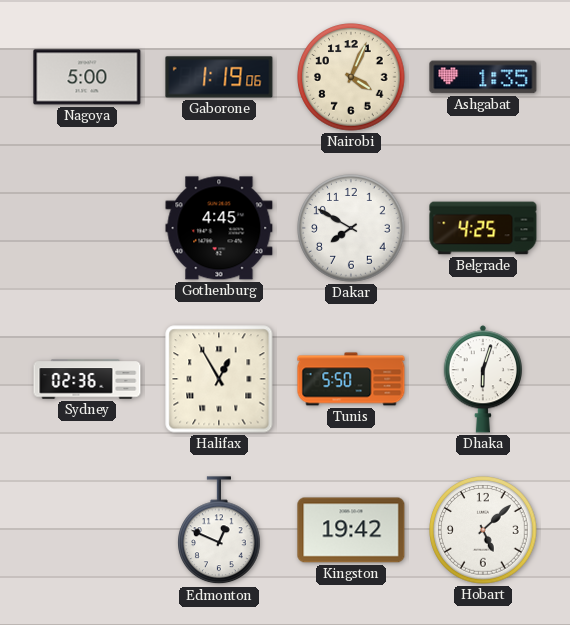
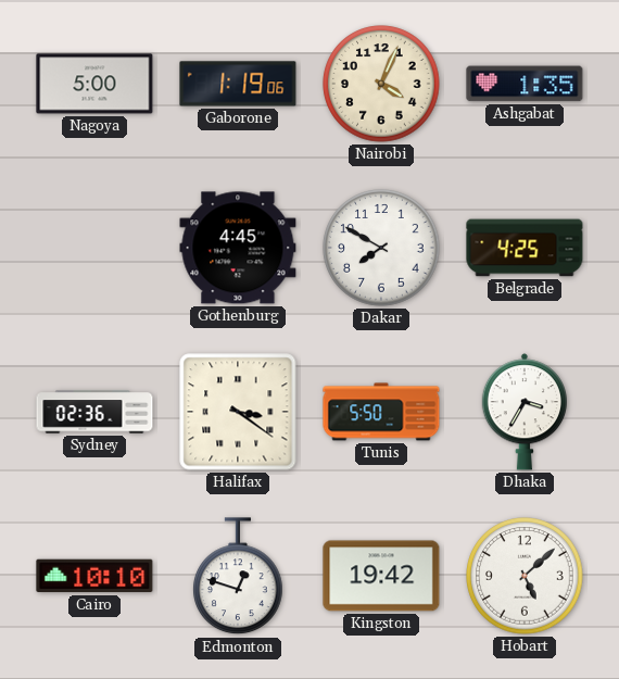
Halifax: 12:55 -> 3:21 (238, 412)
Dhaka: 6:03 -> 3:35 (523, 412)
Cairo: none -> 10:10 (94, 576)
Edmonton: 12:49 -> 12:48 (239, 577)
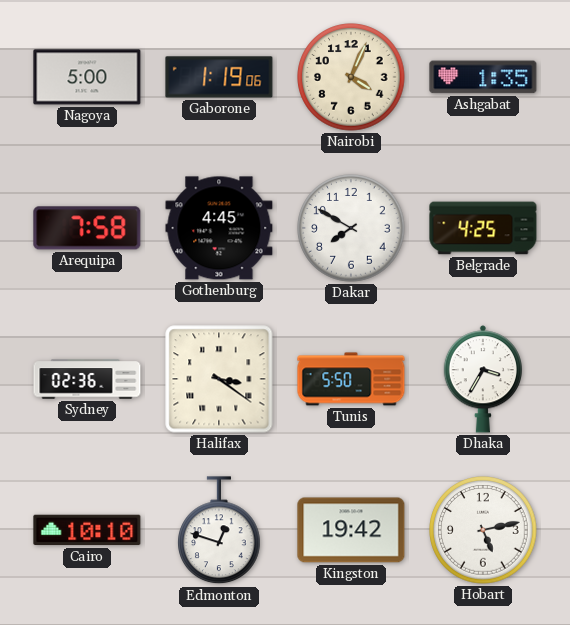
Arequipa: none -> 7:58 (87, 228)
Hobart: 5:08 -> 5:13 (483, 530)
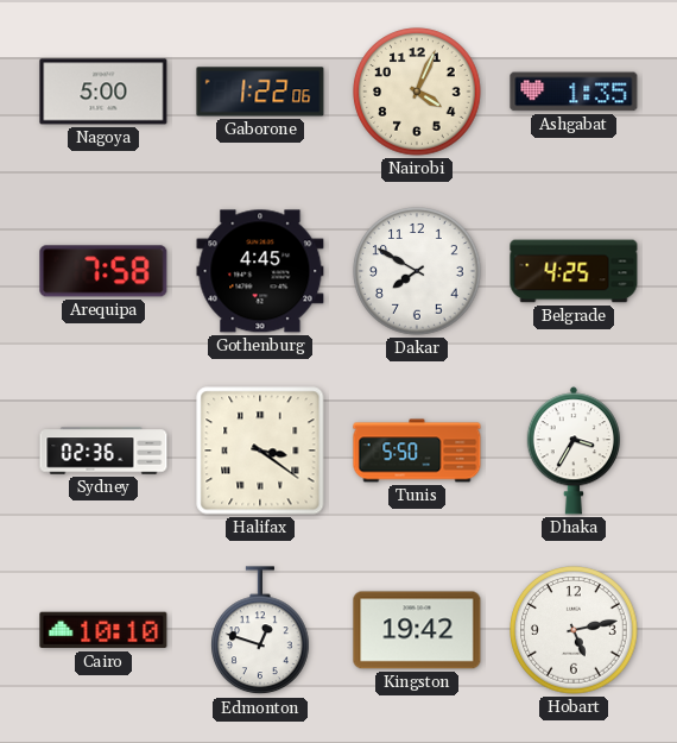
Gaborone: 1:19 -> 1:22 (260, 92)
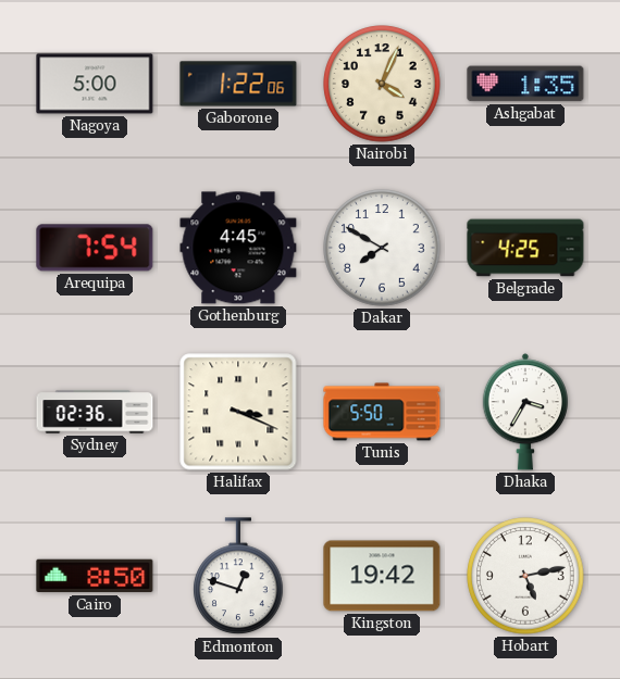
Arequipa: 7:58 -> 7:54 (95, 248)
Halifax: 3:21 -> 3:19 (238, 412)
Cairo: 10:10 -> 8:50 (95, 576)
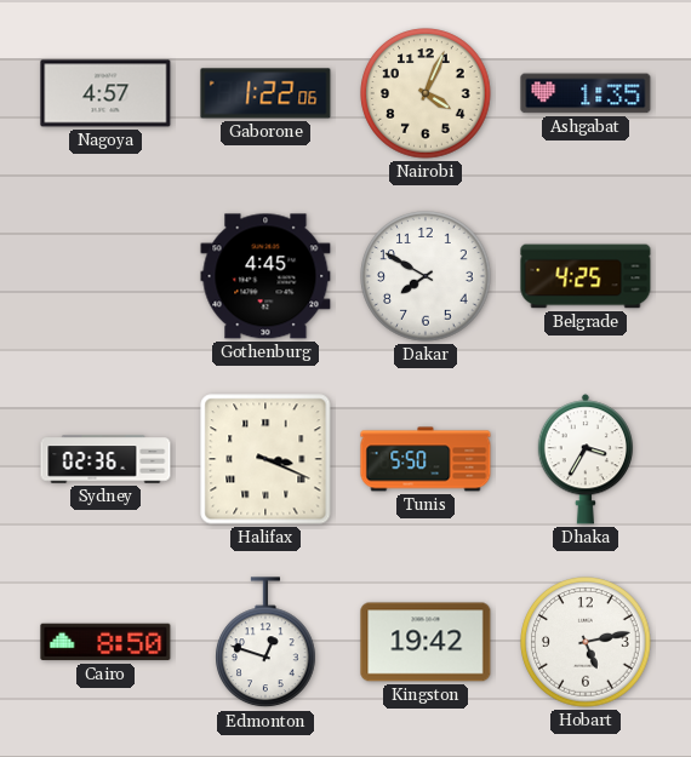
Nagoya: 5:00 -> 4:57 (105, 93)
Arequipa: 7:54 -> none (95, 248)
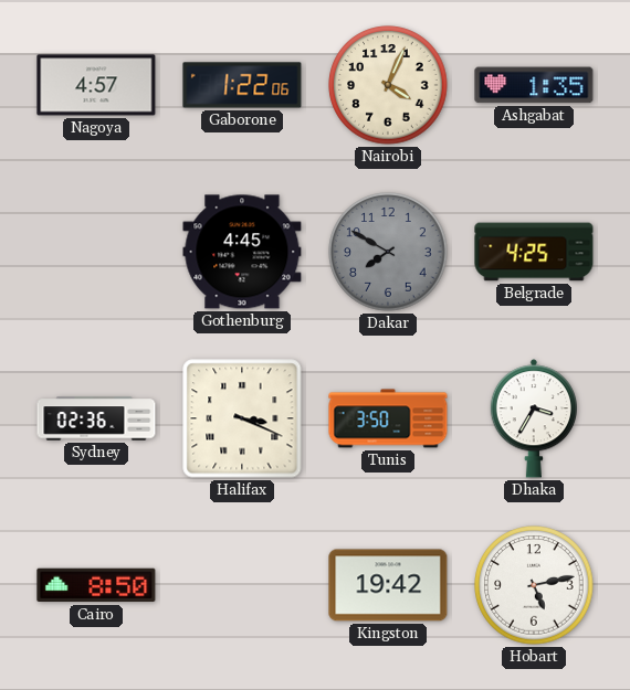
Dakar dial: white -> grey (388, 252)
Tunis: 5:50 -> 3:50 (388, 418)
Edmonton: 12:48 -> none (267, 643)
